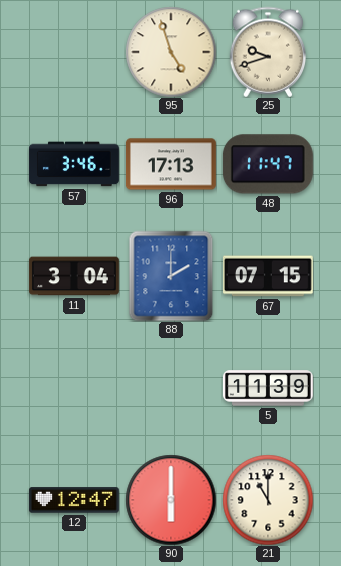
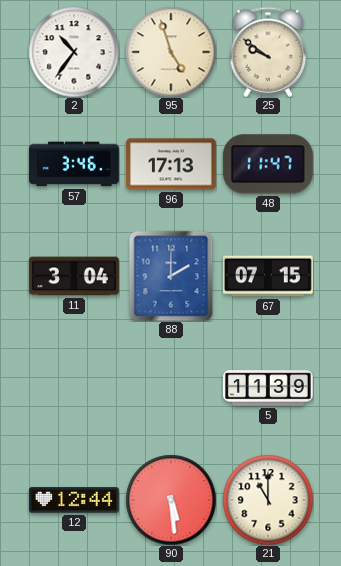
2: none -> 10:36 (74, 52)
25: 9:42 -> 9:51 (268, 52)
12: 12:47 -> 12:44 (74, 500)
90: 6:00 -> 5:29 (171, 500)
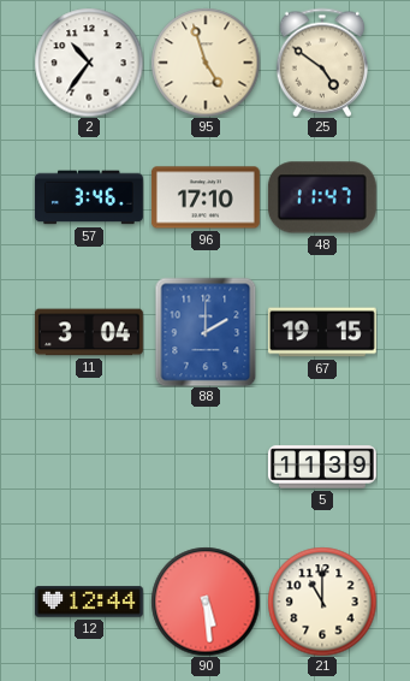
25: 9:51 -> 4:51 (322, 63)
96: 17:13 -> 17:10 (206, 197)
67: 07:15 -> 19:15 (322, 332)
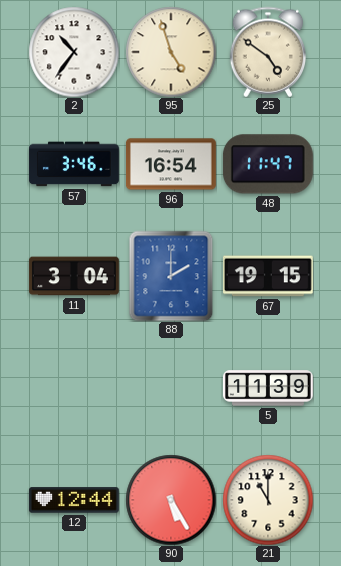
96: 17:10 -> 16:54 (171, 164)
90: 5:29 -> 5:25 (171, 500)
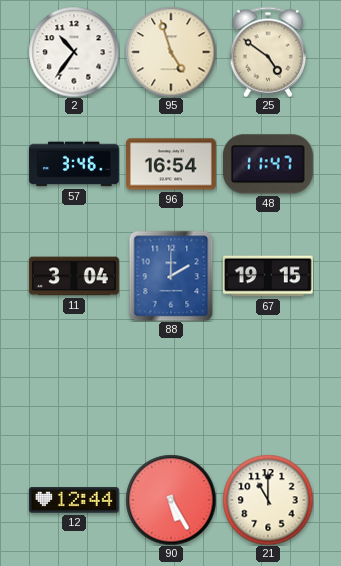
5: 11:39 -> none (268, 388)
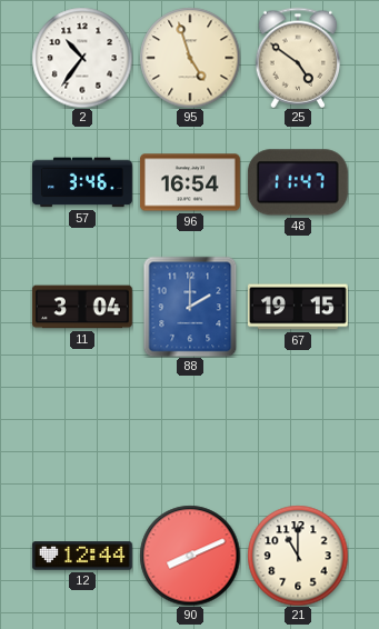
90: 5:25 -> 8:11 (190, 556)
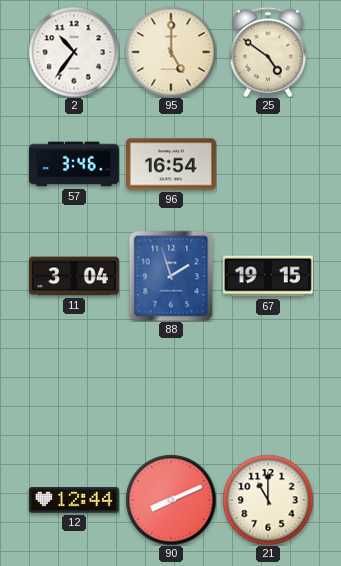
95: 4:57 -> 5:00 (171, 52)
48: 11:47 -> none (298, 182)
88: 2:00 -> 1:57 (171, 276)
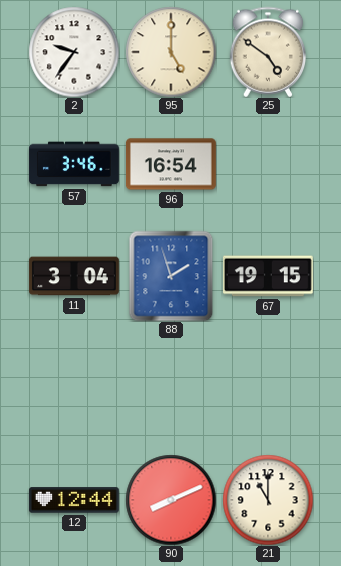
2: 10:36 -> 9:36 (74, 52)
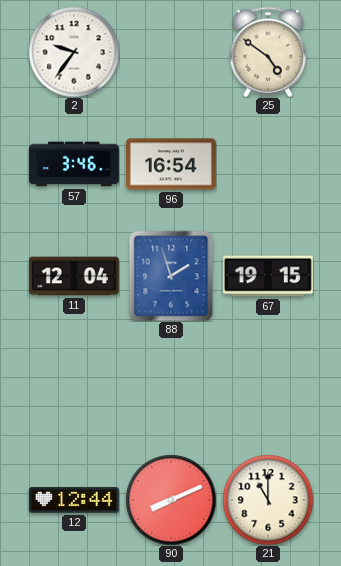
95: 5:00 -> none (171, 52)
11: 3:04 -> 12:04 (74, 276)
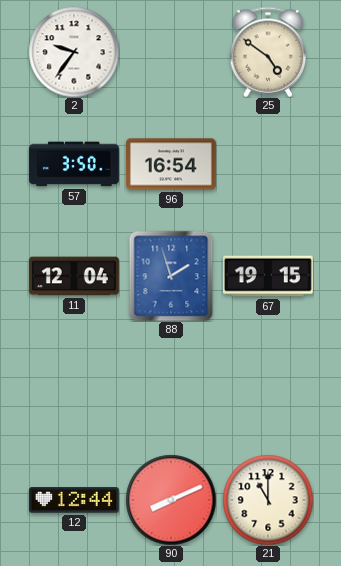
57: 3:46 -> 3:50 (74, 164)
